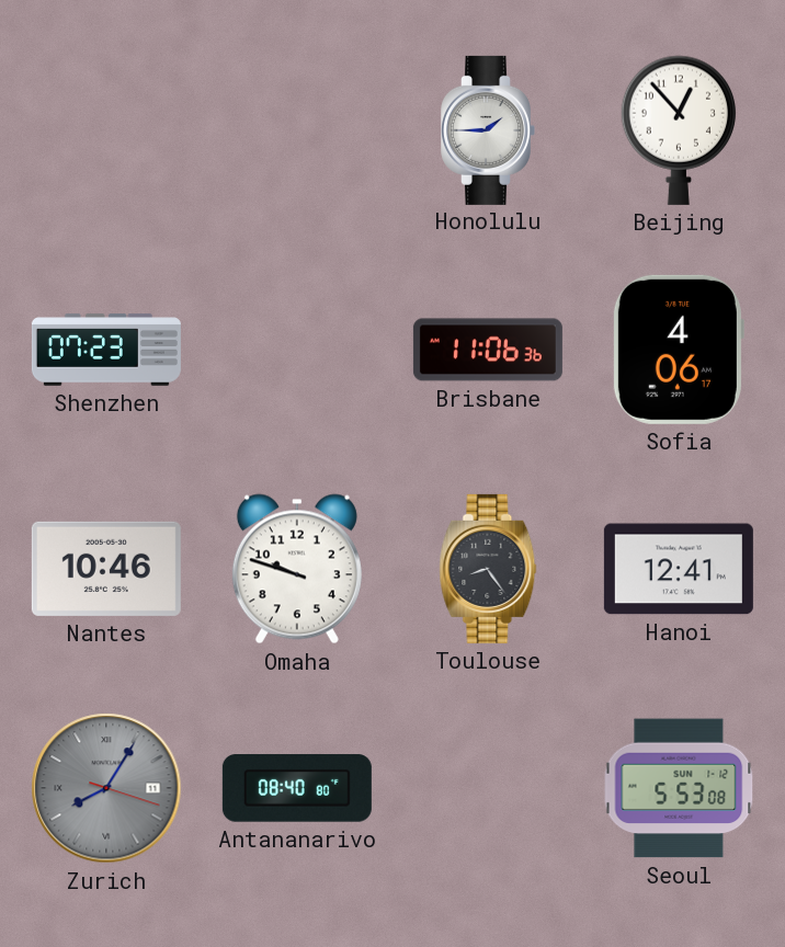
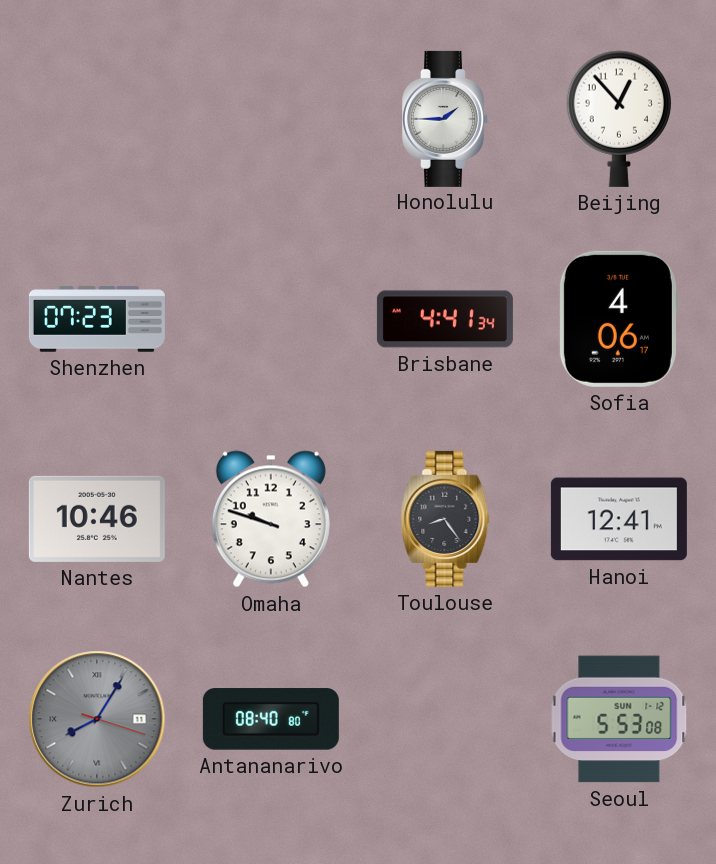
Brisbane: 11:06 -> 4:41 (445, 319)
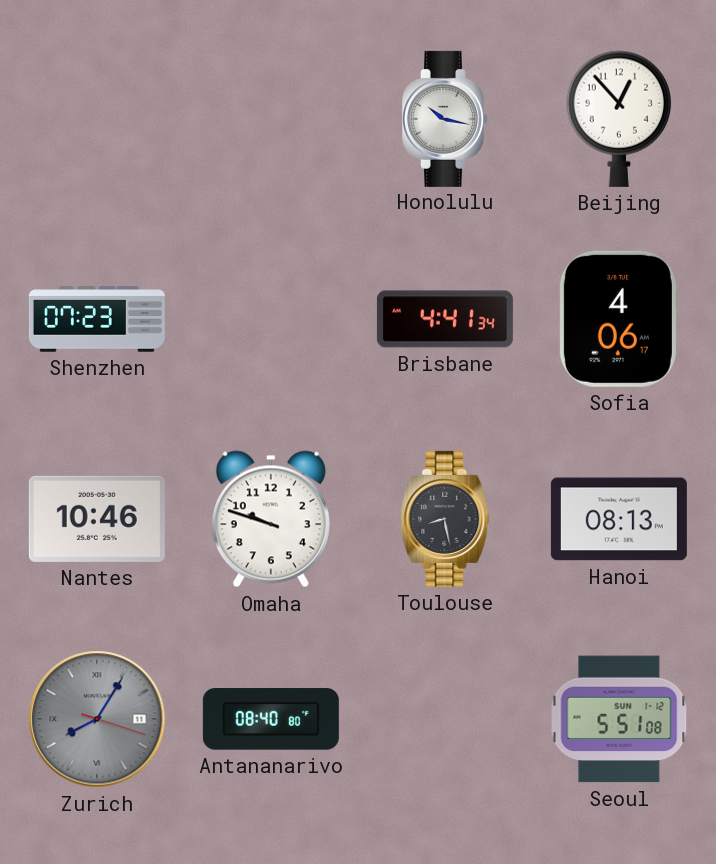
Honolulu: 1:45 -> 10:17 (445, 119)
Toulouse: 8:24 -> 8:28 (445, 519)
Hanoi: 12:41 -> 08:13 (619, 519)
Seoul: 5:53 -> 5:51 (619, 719)
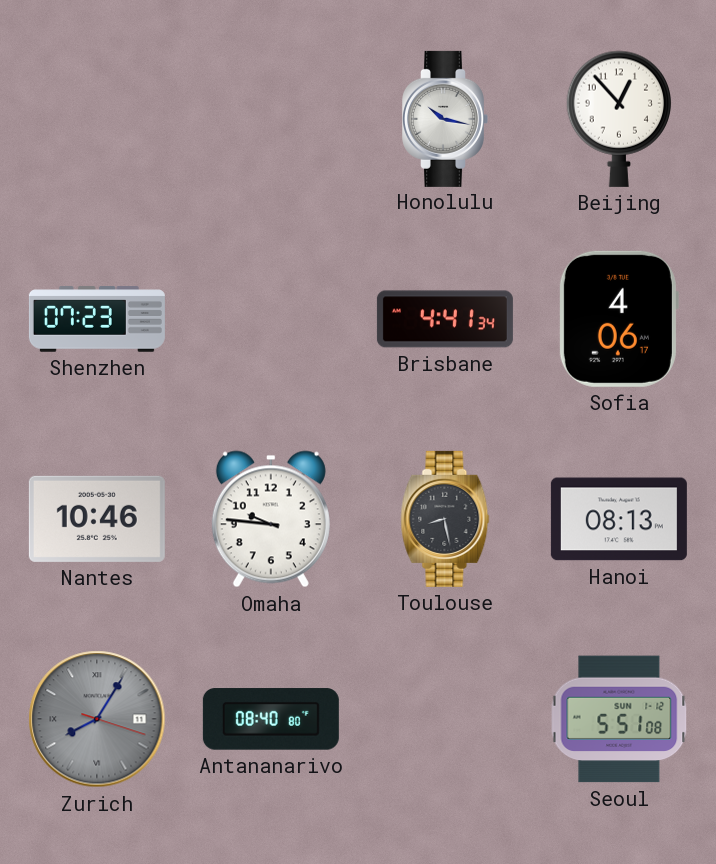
Omaha: 9:48 -> 9:46 (271, 519)
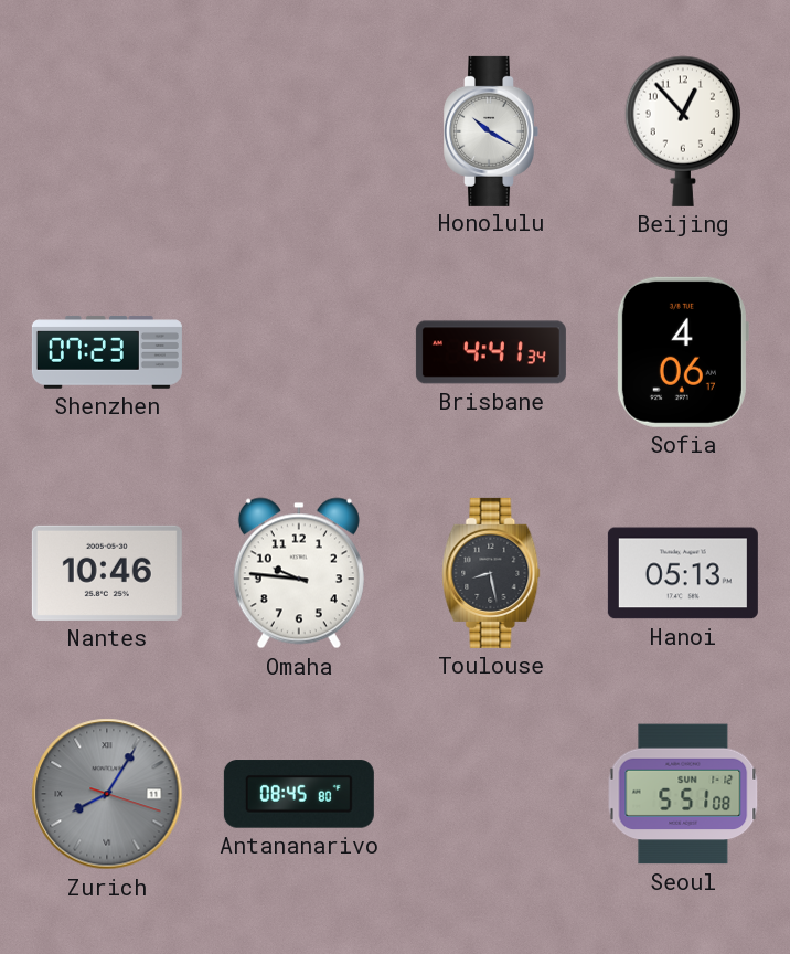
Honolulu: 10:17 -> 10:20 (491, 131)
Hanoi: 08:13 -> 05:13 (683, 573)
Antananarivo: 08:40 -> 08:45 (299, 794)
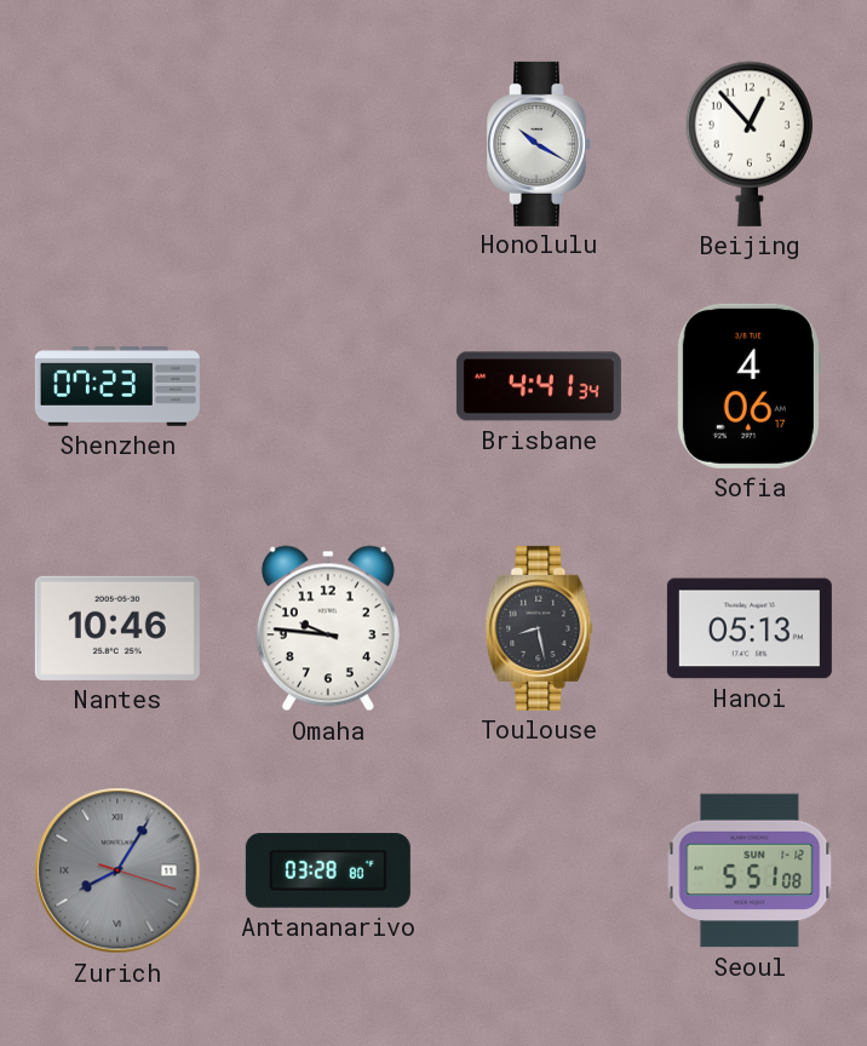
Antananarivo: 08:45 -> 03:28 (328, 870)
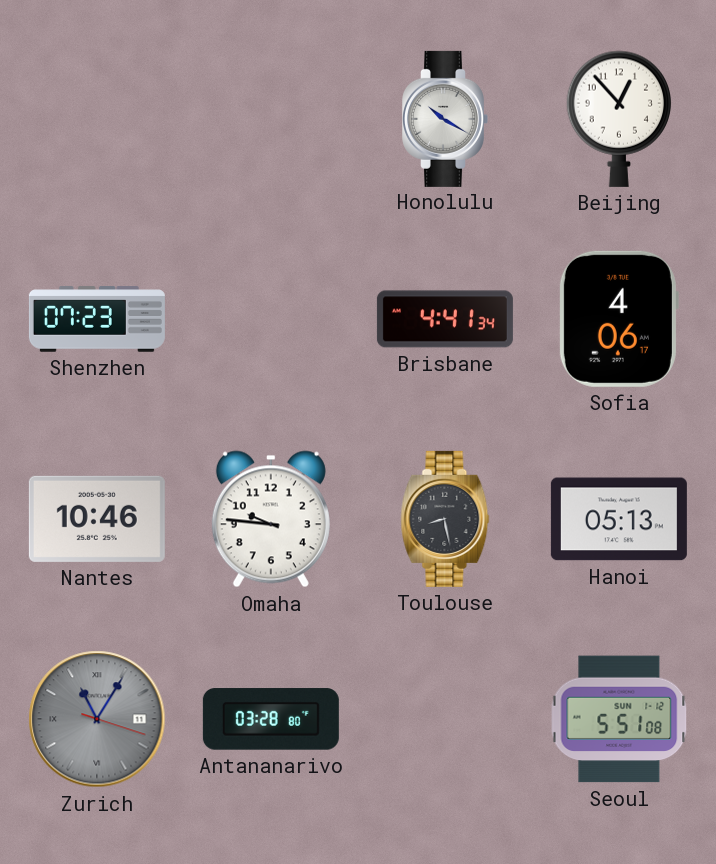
Zurich: 8:05 -> 11:05 (97, 719)
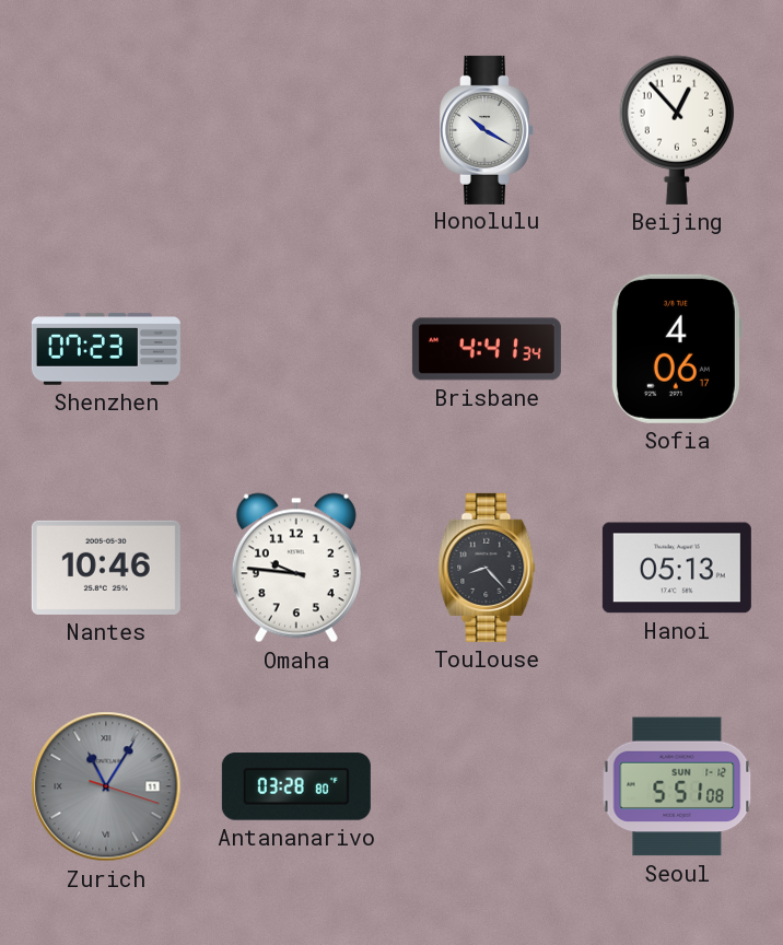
Toulouse: 8:28 -> 8:23 (487, 568)
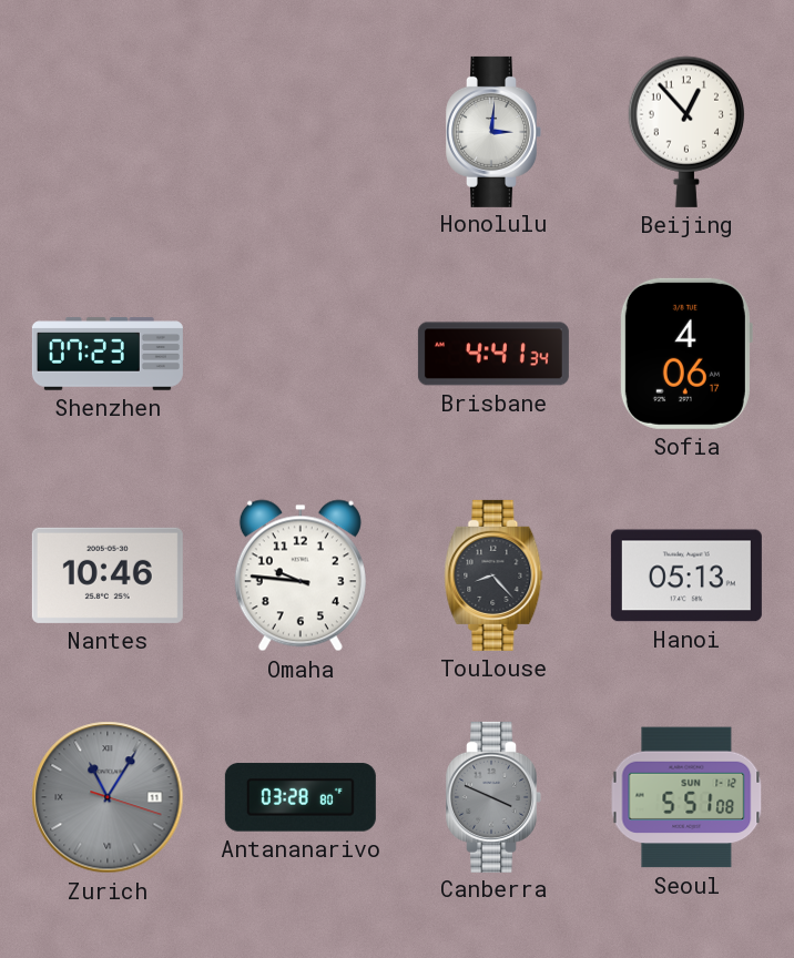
Honolulu: 10:20 -> 3:01 (493, 132)
Canberra: none -> 3:49 (493, 797)
